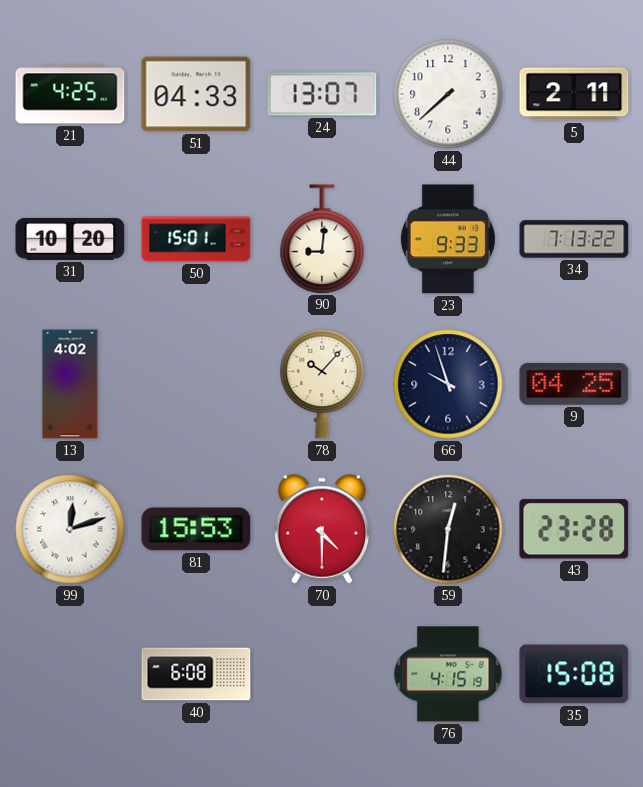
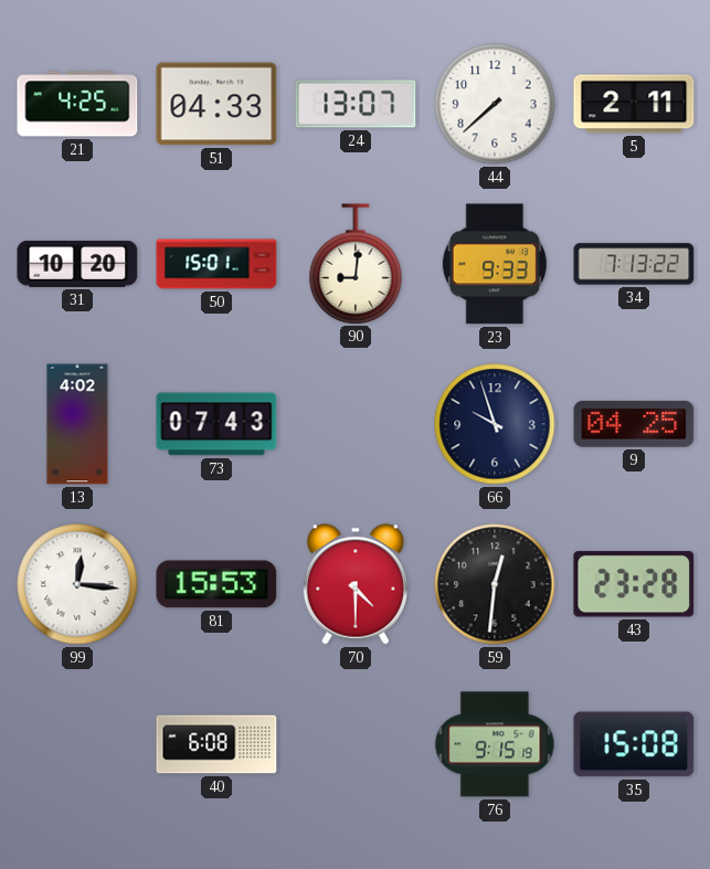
73: none -> 07:43 (216, 424)
78: 10:07 -> none (322, 384)
99: 12:12 -> 12:16 (77, 584)
76: 4:15 -> 9:15 (495, 744)
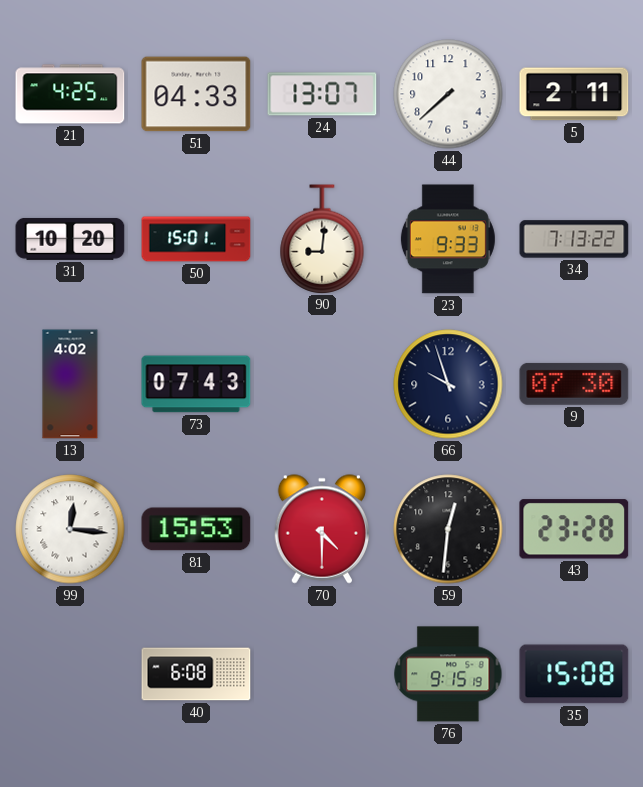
9: 04:25 -> 07:30 (574, 384)
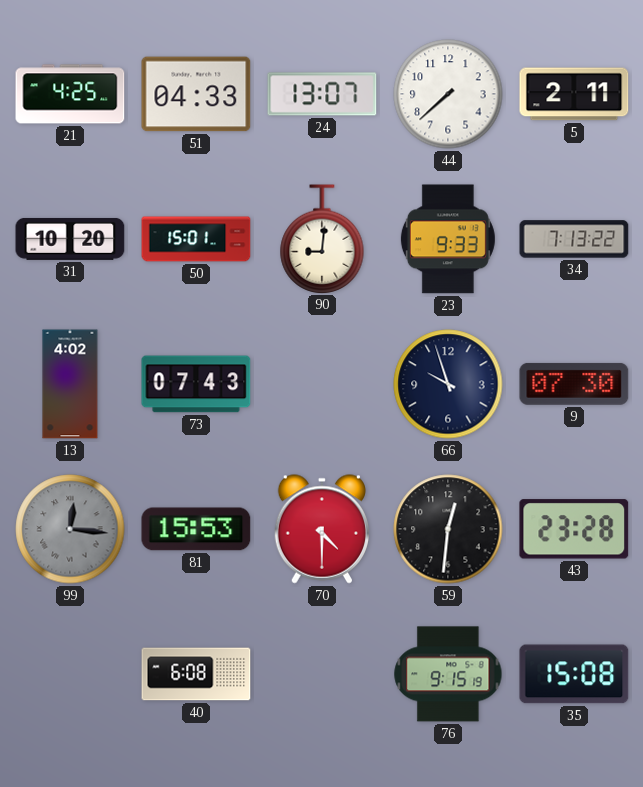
99 dial: white -> grey (70, 529)
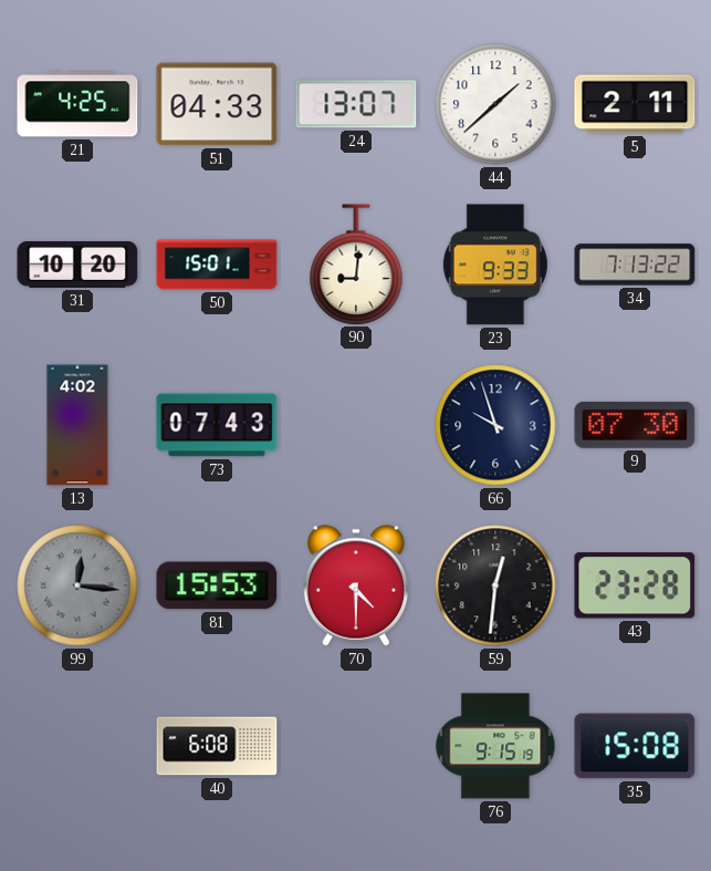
44: 7:38 -> 1:38 (495, 104)
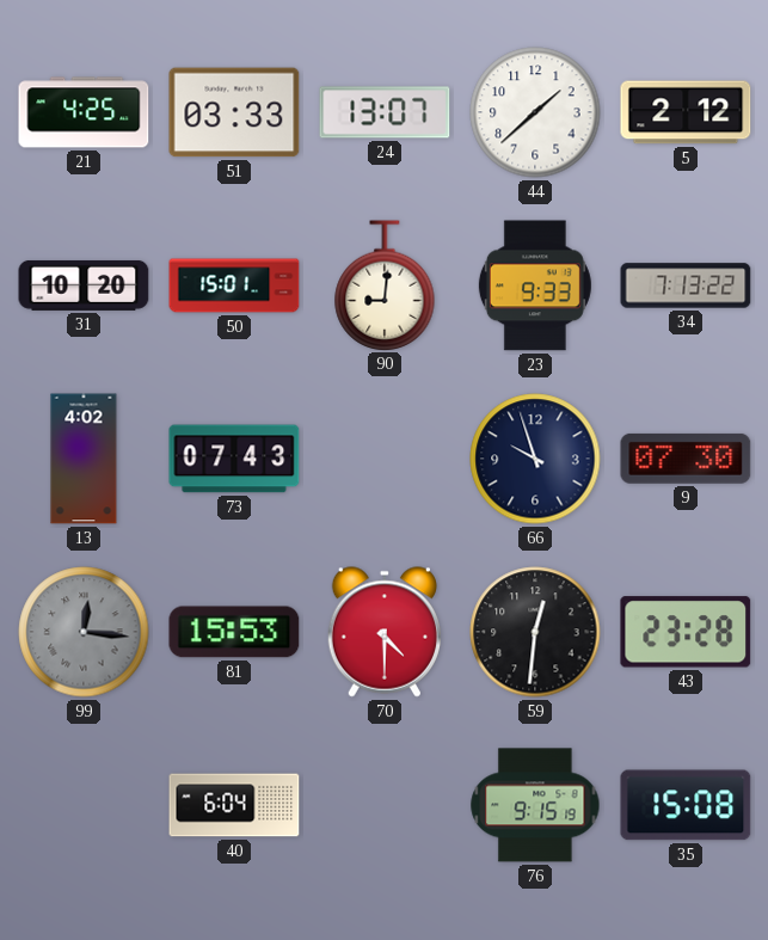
51: 04:33 -> 03:33 (234, 112)
5: 2:11 -> 2:12 (686, 112)
40: 6:08 -> 6:04 (234, 805)
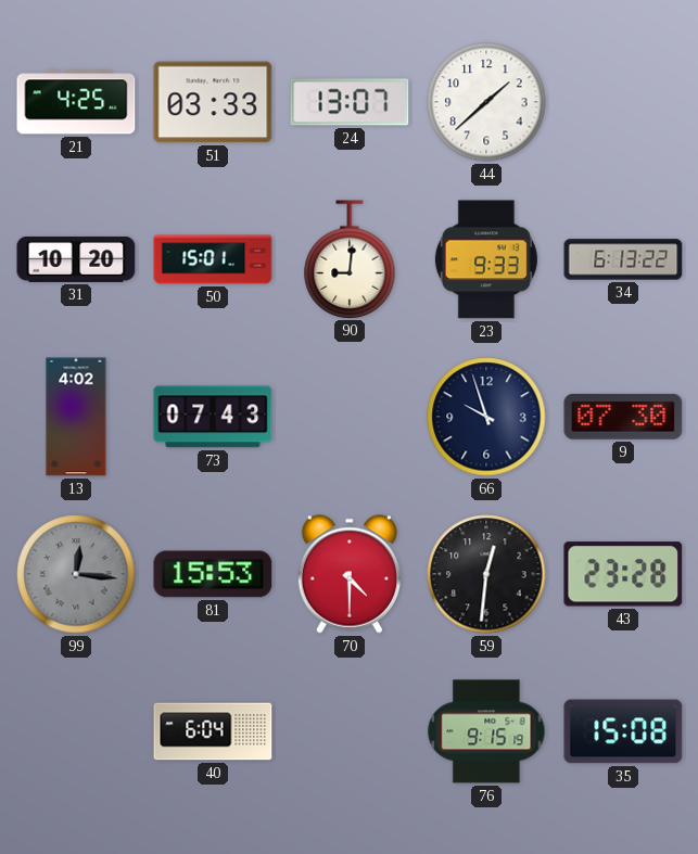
5: 2:12 -> none (686, 112)
34: 7:13 -> 6:13 (623, 259)
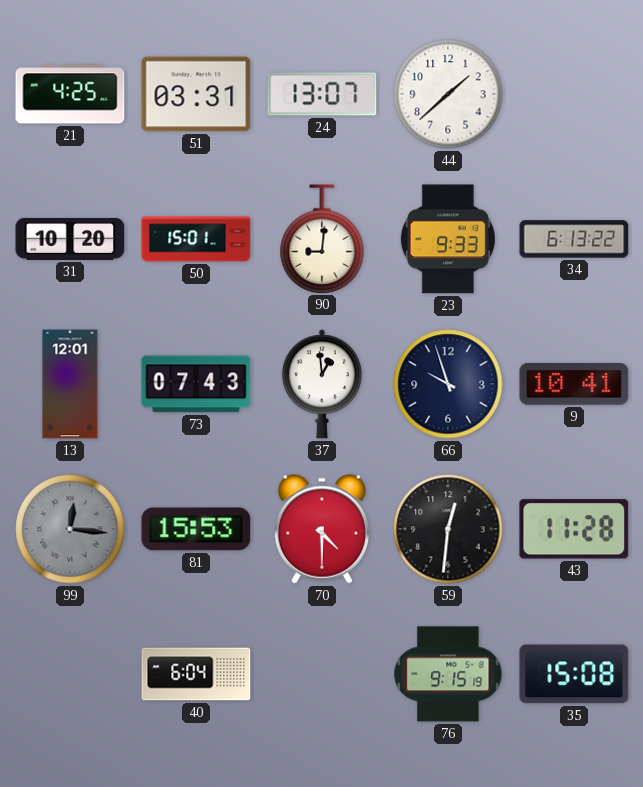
51: 03:33 -> 03:31 (196, 94)
13: 4:02 -> 12:01 (70, 384)
37: none -> 12:59 (322, 384)
9: 07:30 -> 10:41 (574, 384)
43: 23:28 -> 11:28 (574, 529)
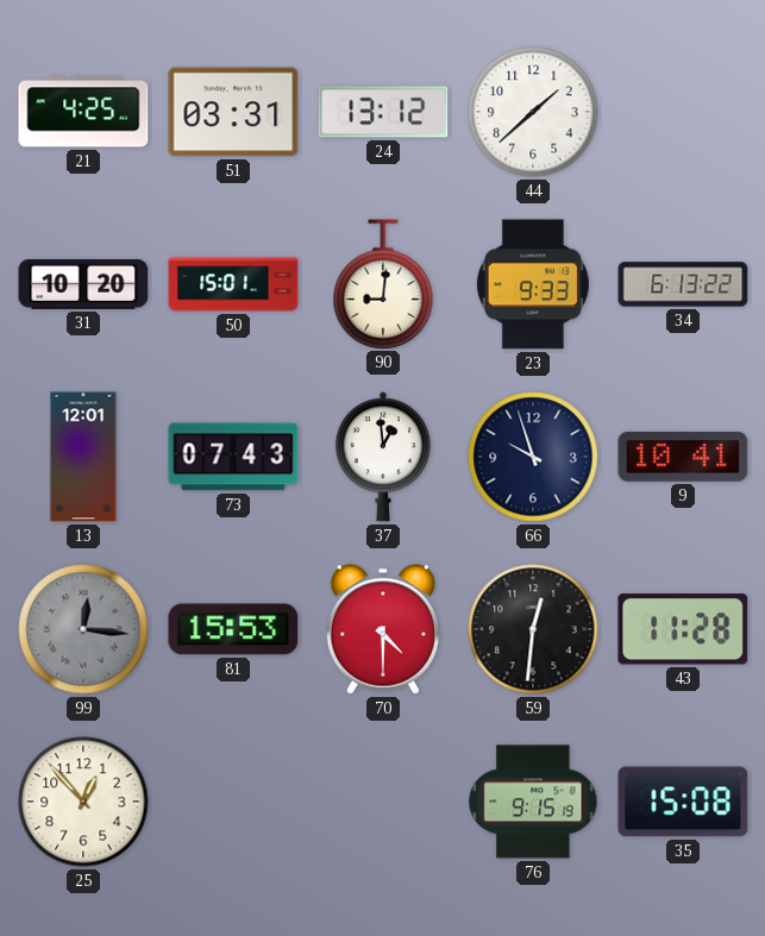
24: 13:07 -> 13:12 (383, 112)
25: none -> 12:53 (83, 802)
40: 6:04 -> none (196, 674)
